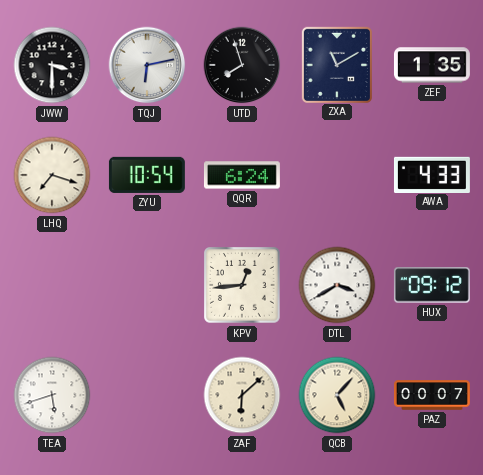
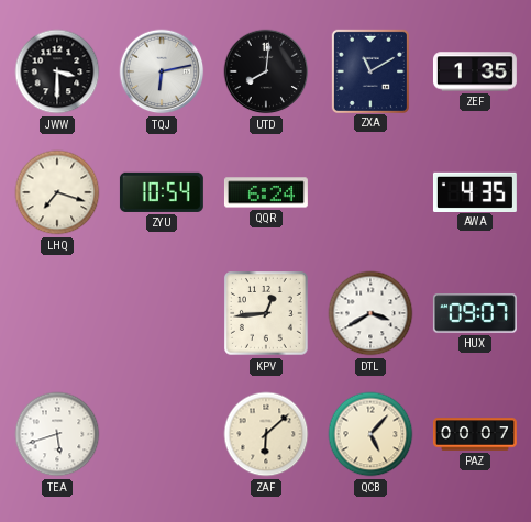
UTD: 7:57 -> 8:01 (266, 71)
AWA: 4:33 -> 4:35 (475, 191)
HUX: 09:12 -> 09:07 (475, 313)
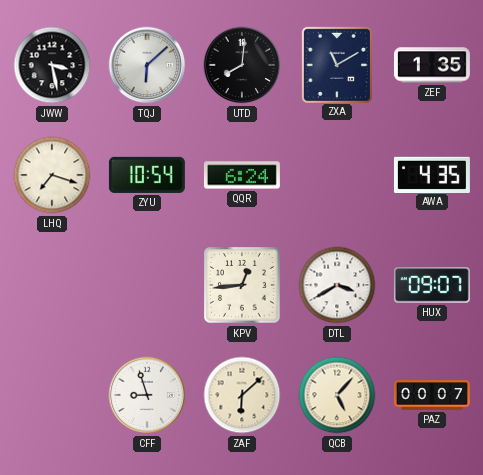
JWW: 3:30 -> 3:28 (52, 65)
TQJ: 6:13 -> 6:08 (147, 65)
TEA: 5:42 -> none (57, 434)
CFF: none -> 8:57 (147, 395)
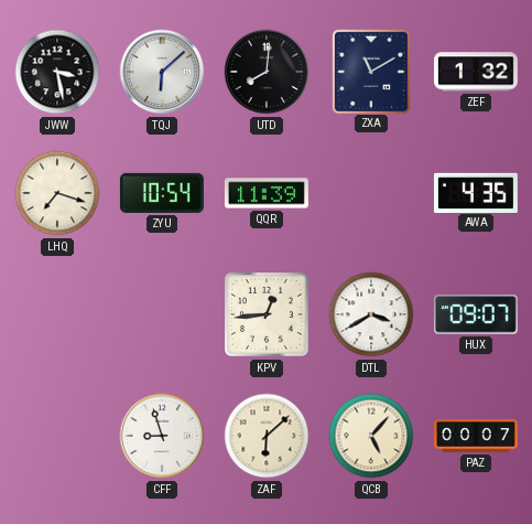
ZEF: 1:35 -> 1:32 (476, 72)
QQR: 6:24 -> 11:39 (267, 193)
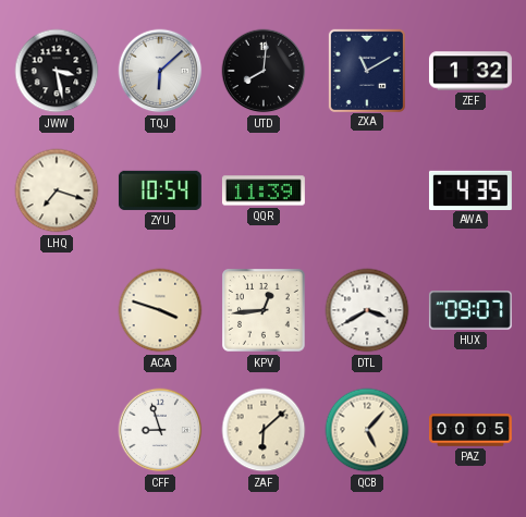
ACA: none -> 3:48 (160, 310)
PAZ: 00:07 -> 00:05 (472, 430)
